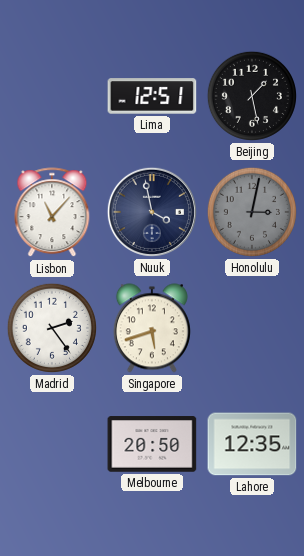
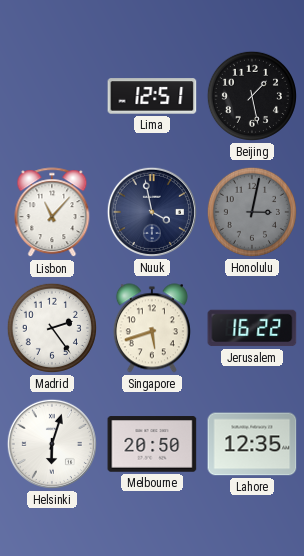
Jerusalem: none -> 16:22 (252, 328)
Helsinki: none -> 6:03 (52, 444)
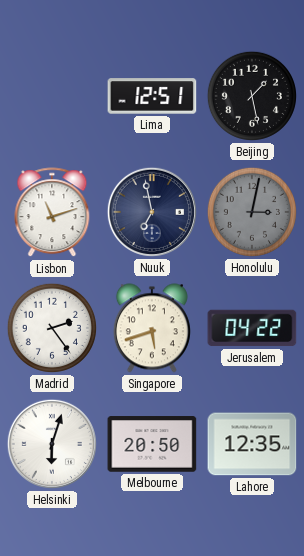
Lisbon: 11:07 -> 11:12 (52, 213)
Nuuk: 3:58 -> 6:58 (152, 212)
Jerusalem: 16:22 -> 04:22 (252, 328)
